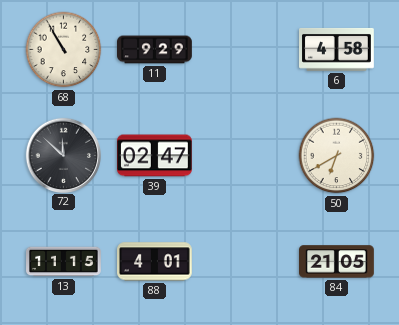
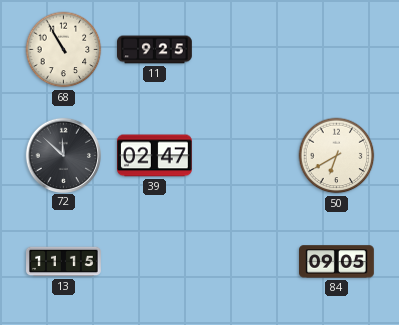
11: 9:29 -> 9:25 (155, 50)
6: 4:58 -> none (337, 49)
88: 4:01 -> none (155, 262)
84: 21:05 -> 09:05 (337, 262)
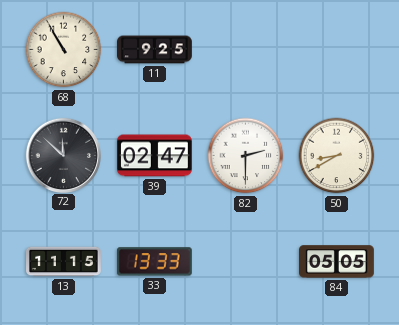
82: none -> 2:30 (246, 156)
50: 6:40 -> 8:40 (337, 156)
33: none -> 13:33 (154, 262)
84: 09:05 -> 05:05 (337, 262)
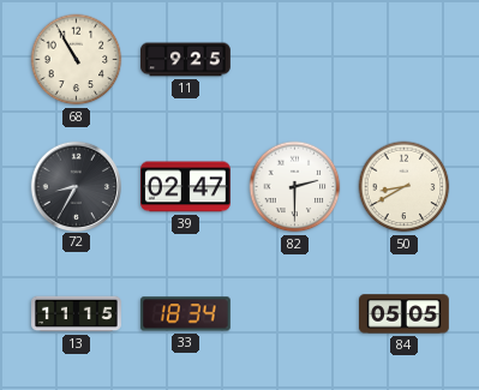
72: 11:52 -> 8:35 (76, 186)
33: 13:33 -> 18:34 (185, 314)
